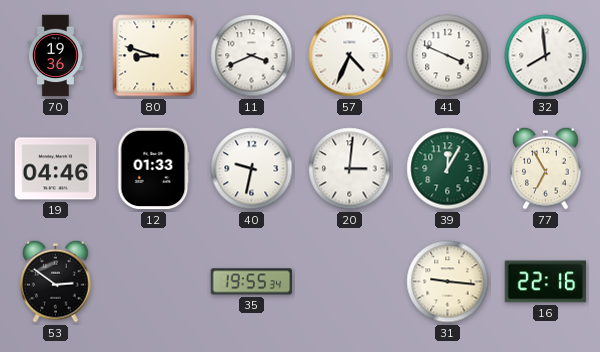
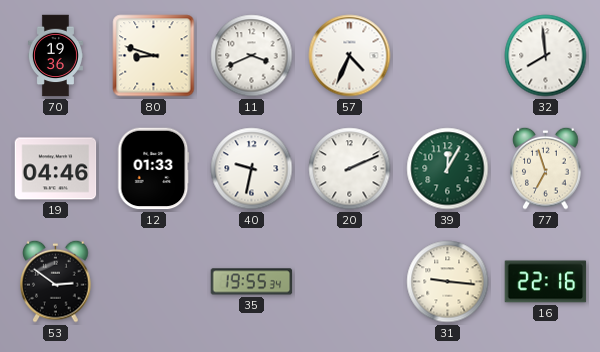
41: 3:49 -> none (448, 56)
20: 3:01 -> 2:11 (350, 169)
77: 6:55 -> 6:57 (546, 168)
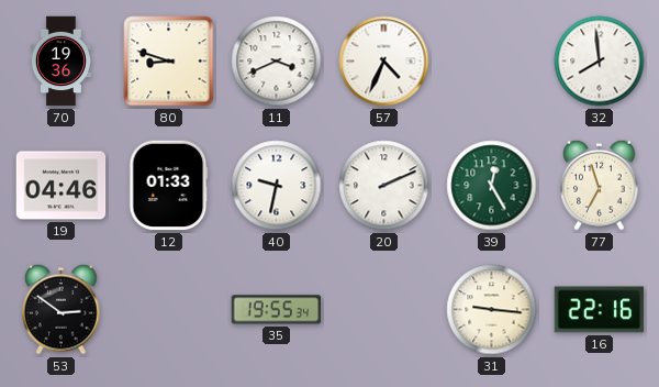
39: 12:05 -> 12:25 (492, 186)
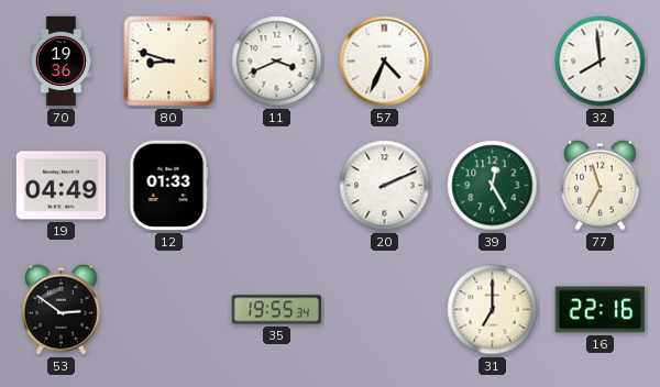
19: 04:46 -> 04:49 (62, 186)
40: 9:32 -> none (277, 186)
31: 9:16 -> 7:00 (493, 310)
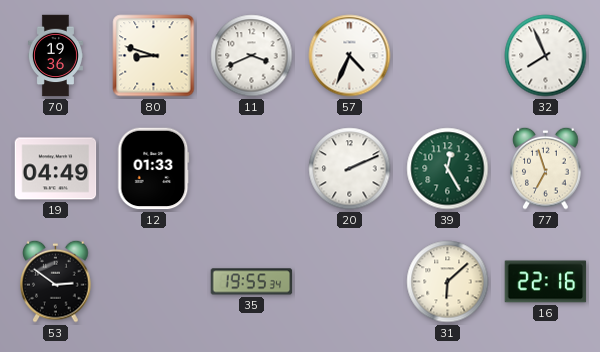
32: 7:59 -> 7:56 (546, 56)
31: 7:00 -> 6:08 (448, 282)
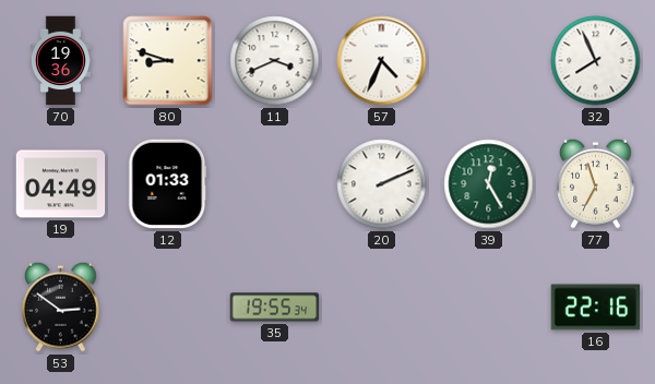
31: 6:08 -> none (448, 282)
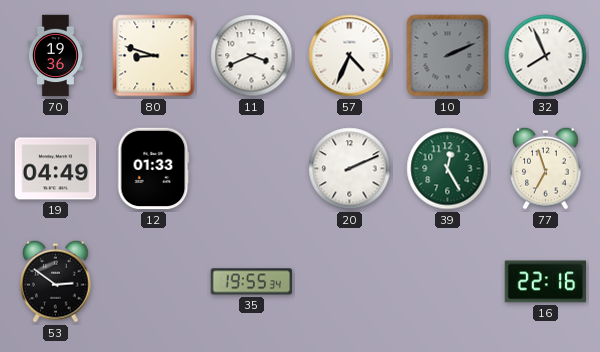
10: none -> 2:11 (448, 56)
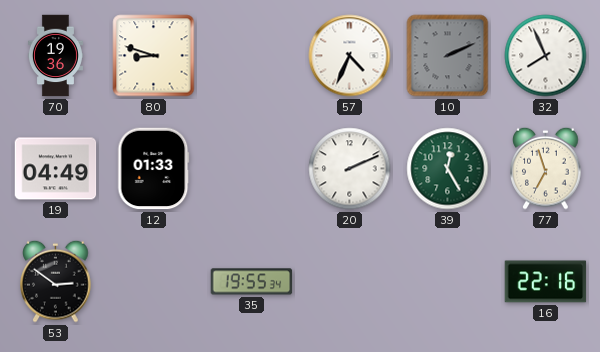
11: 3:41 -> none (252, 56)
